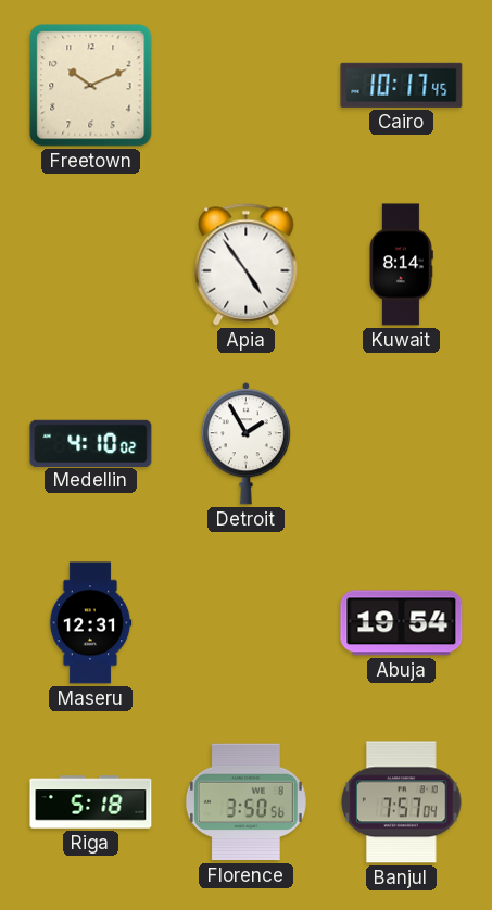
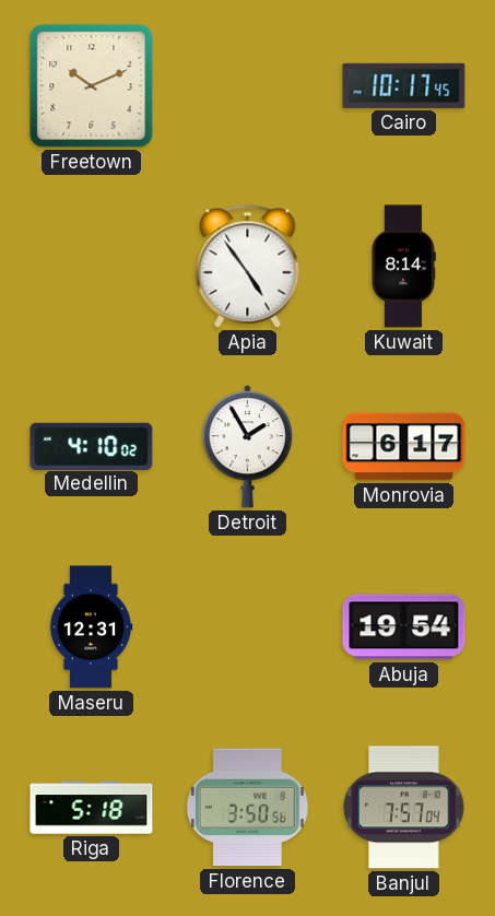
Monrovia: none -> 6:17 (404, 447)
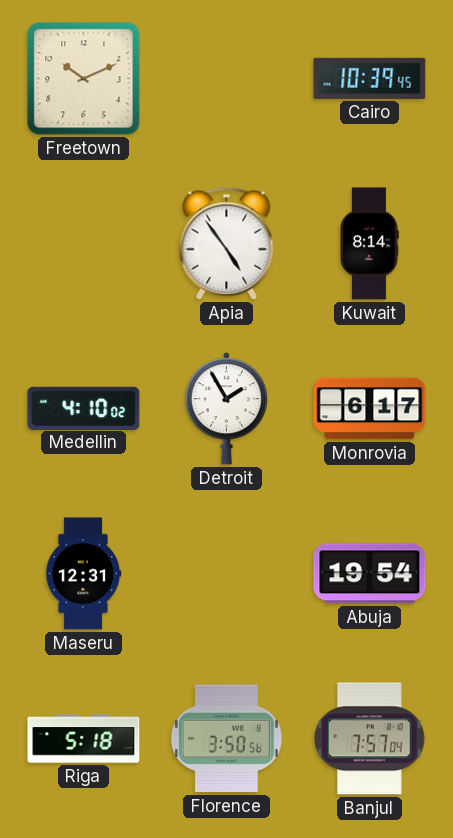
Cairo: 10:17 -> 10:39 (370, 78)
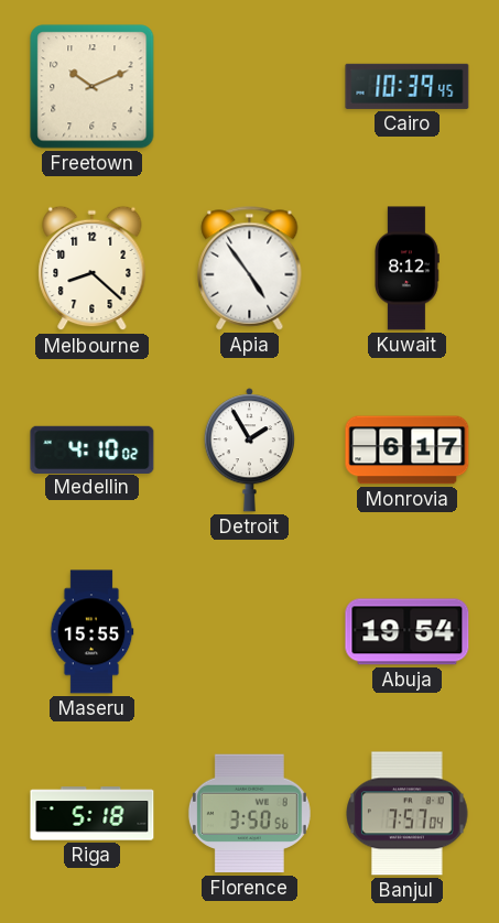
Melbourne: none -> 8:22 (93, 269)
Kuwait: 8:14 -> 8:12 (408, 269)
Maseru: 12:31 -> 15:55 (91, 632)
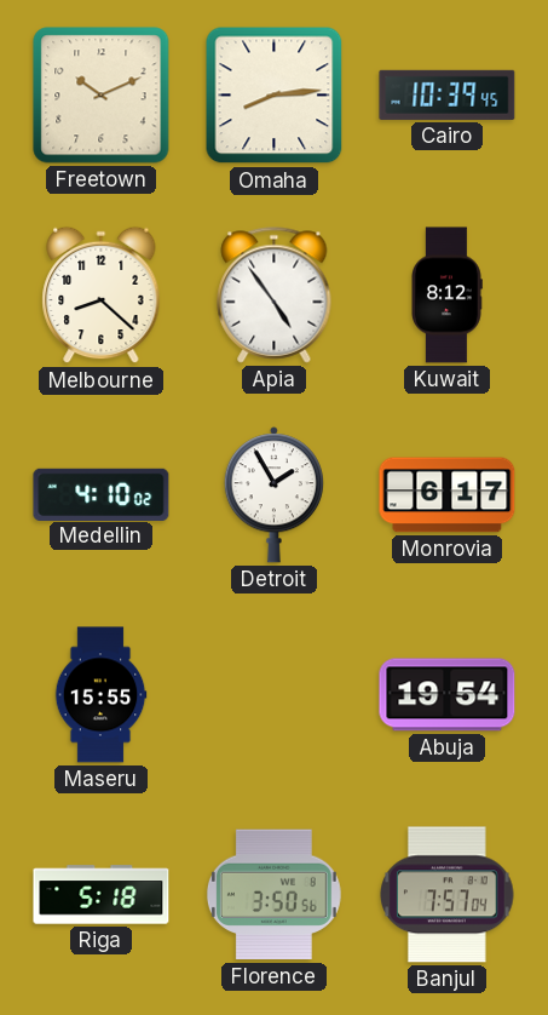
Omaha: none -> 8:14 (275, 96)
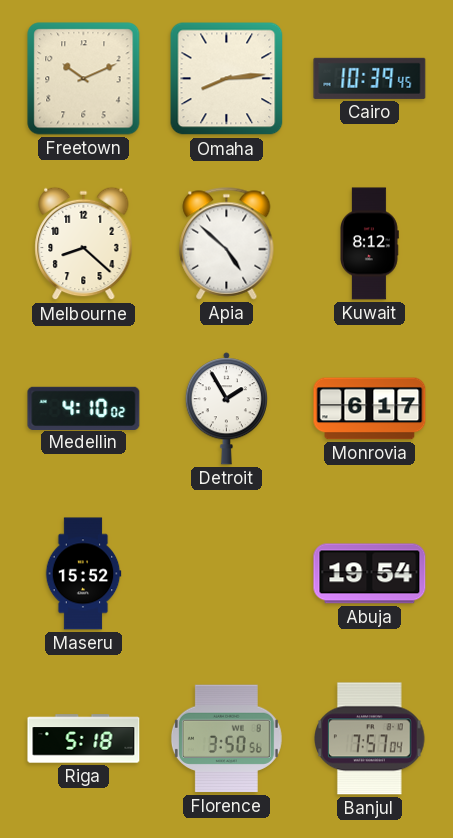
Apia: 4:54 -> 4:52 (227, 244)
Maseru: 15:55 -> 15:52 (83, 574)
